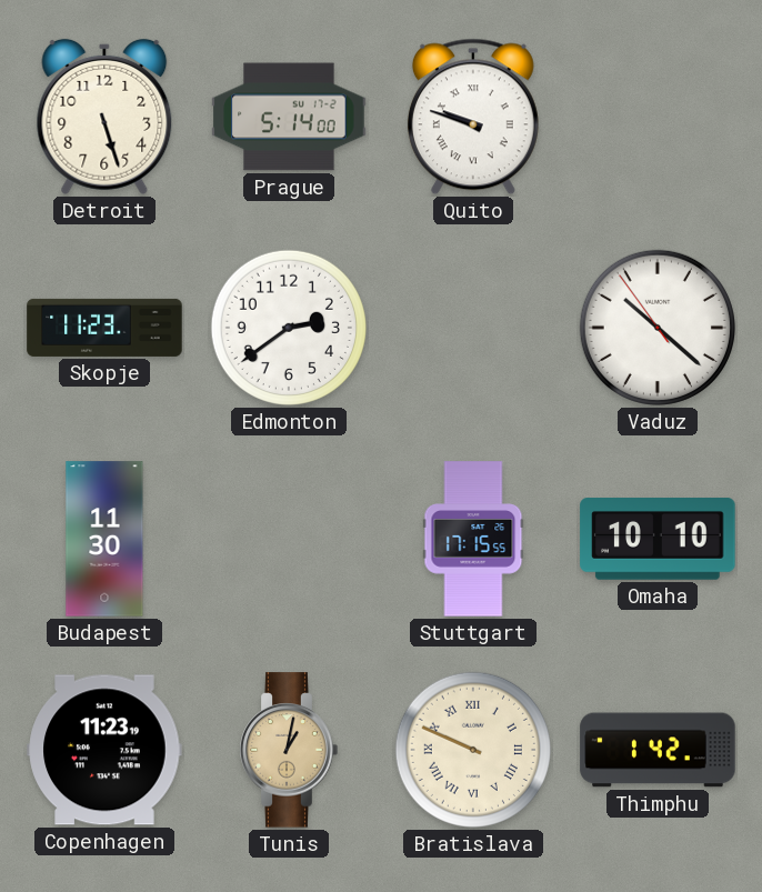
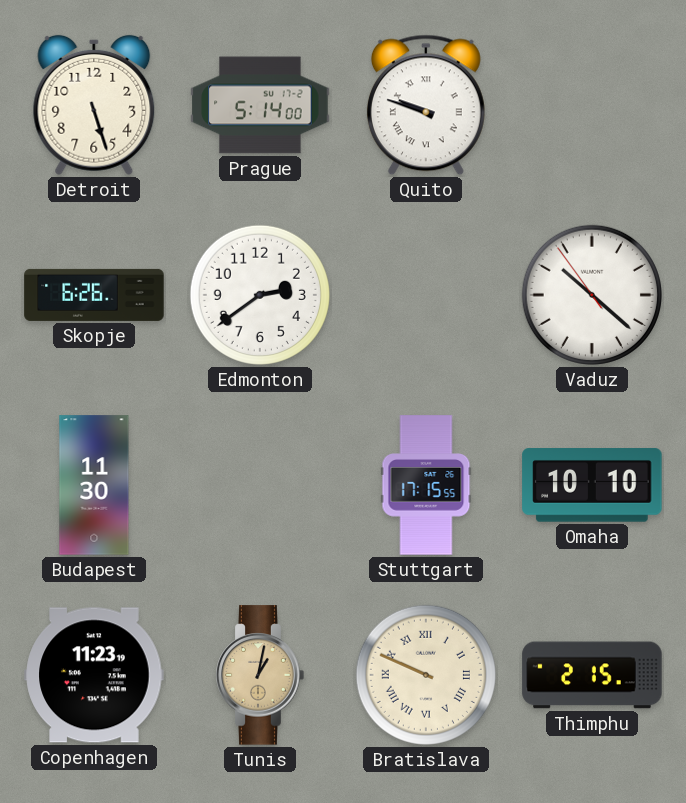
Skopje: 11:23 -> 6:26 (94, 295)
Thimphu: 1:42 -> 2:15 (592, 675)
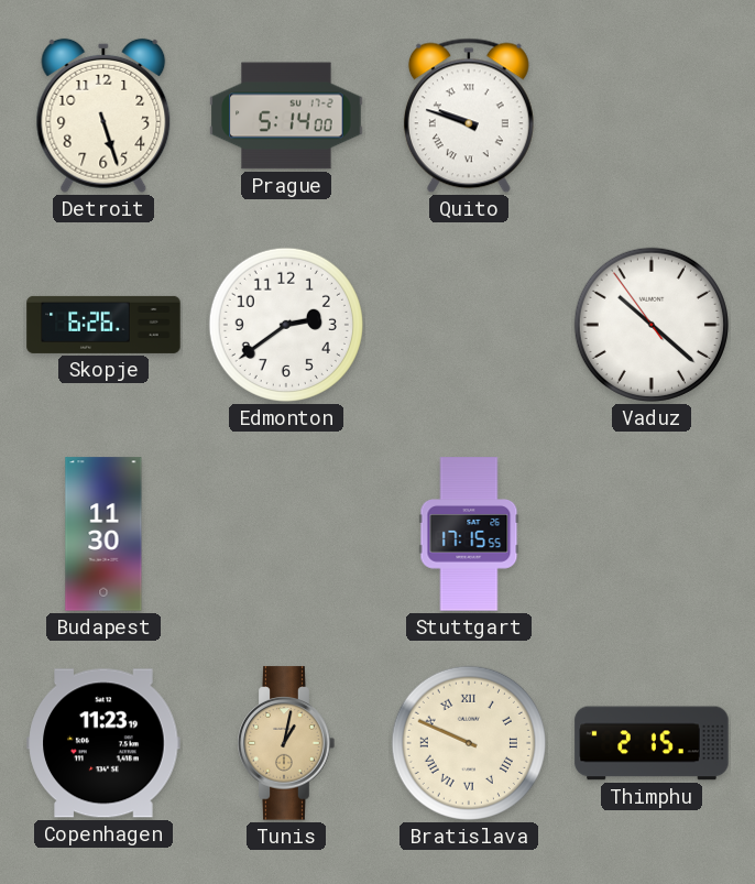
Omaha: 10:10 -> none (592, 485)
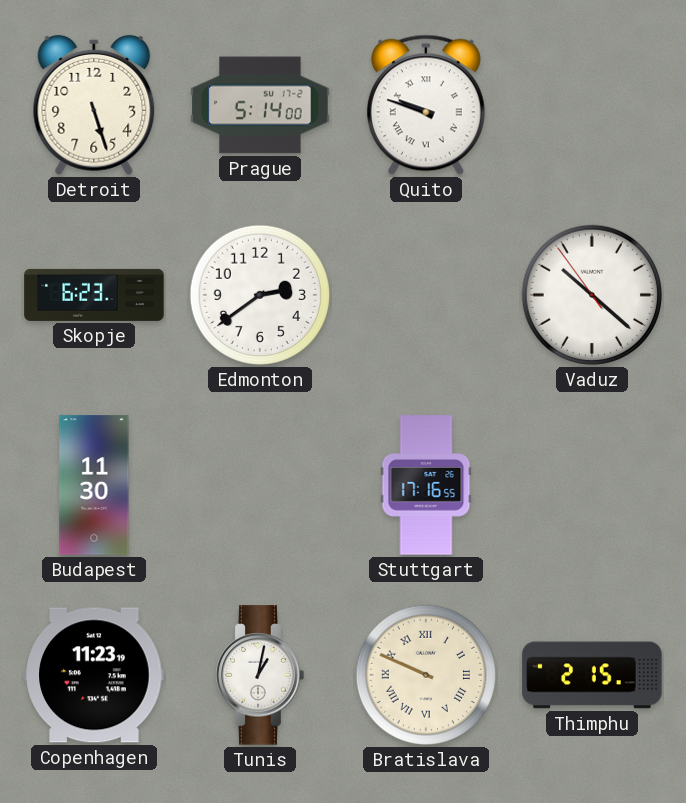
Skopje: 6:26 -> 6:23 (94, 295)
Stuttgart: 17:15 -> 17:16 (426, 485)
Tunis dial: champagne -> white (260, 675)
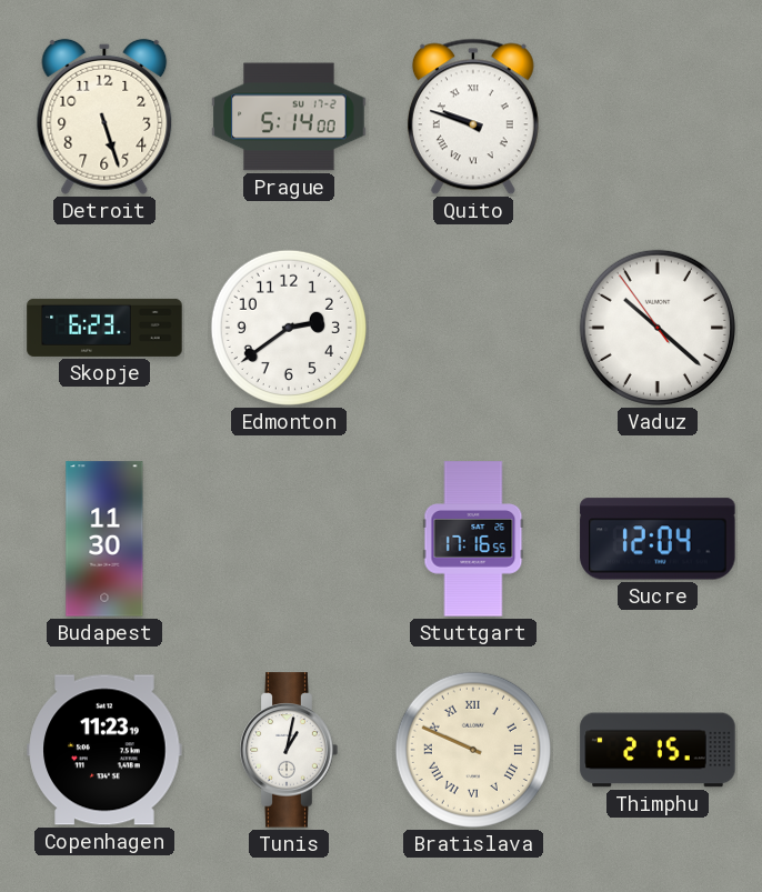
Sucre: none -> 12:04 (658, 539)
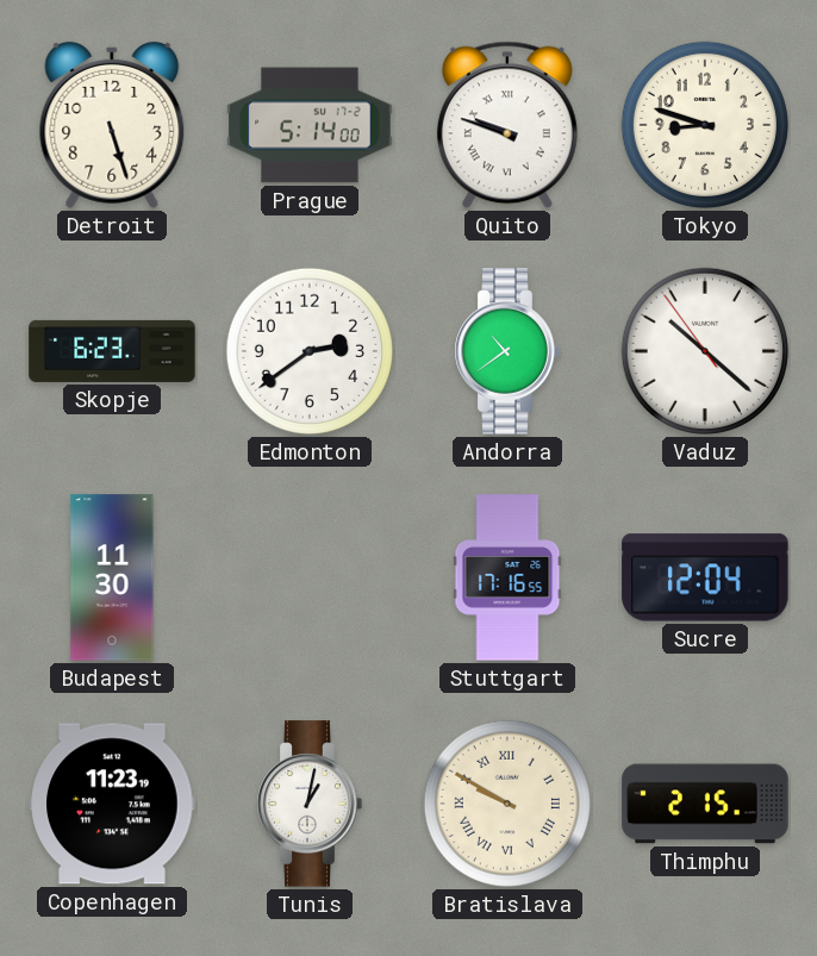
Tokyo: none -> 8:48 (705, 125)
Andorra: none -> 10:39 (507, 351)
Bratislava: 9:49 -> 9:50 (507, 804)
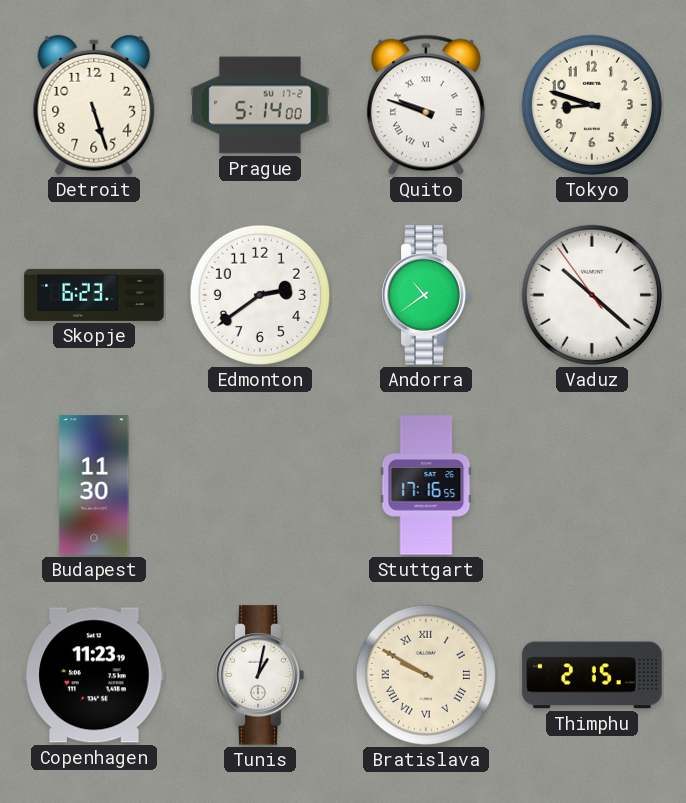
Sucre: 12:04 -> none (705, 577)
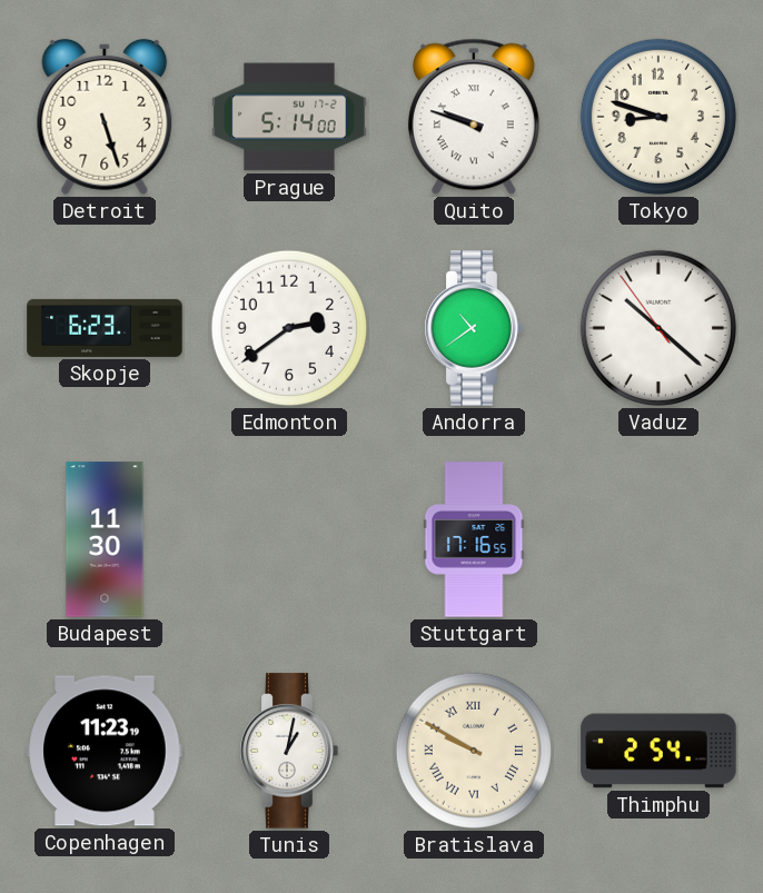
Thimphu: 2:15 -> 2:54 (658, 751)
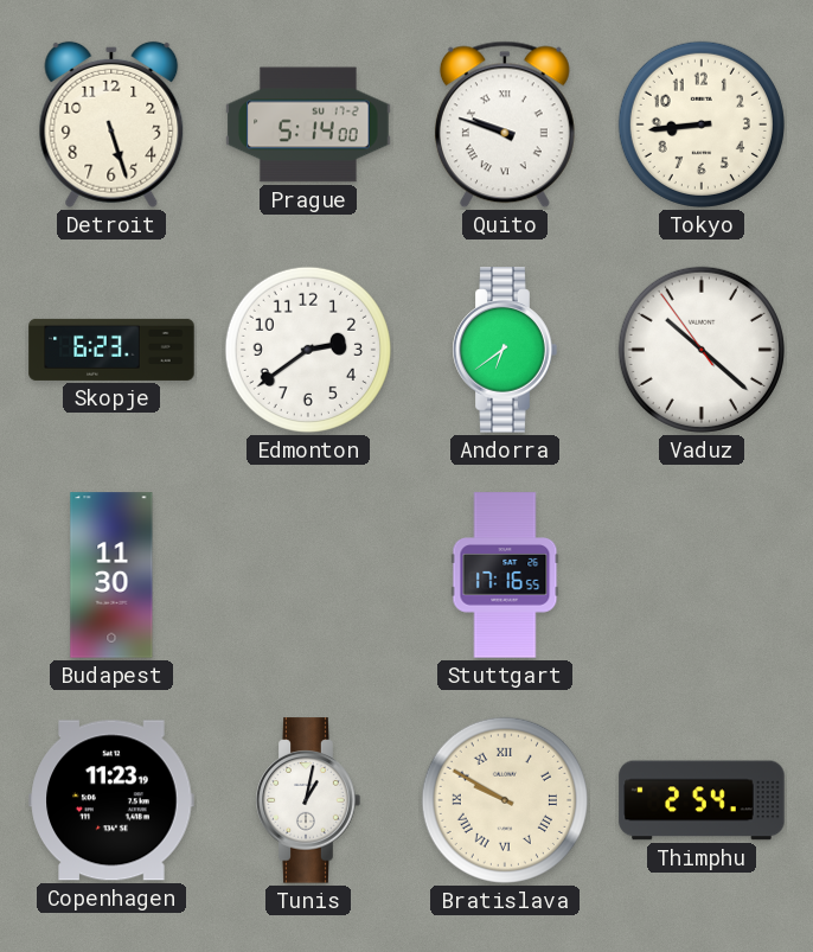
Tokyo: 8:48 -> 8:44 (702, 124)
Andorra: 10:39 -> 6:39 (505, 350)
